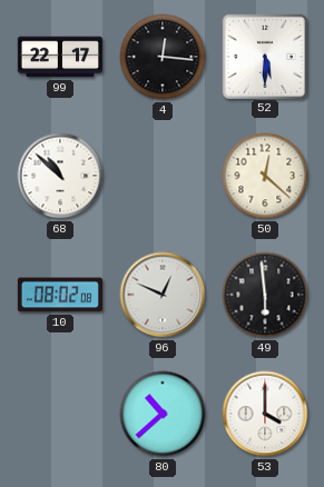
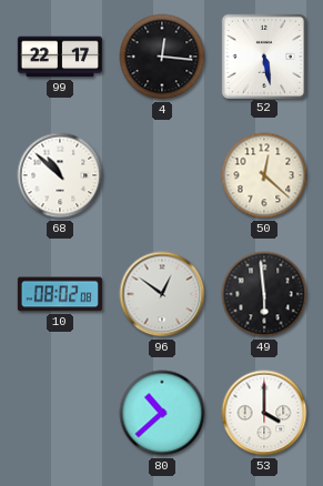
52: 5:30 -> 5:28 (263, 55)
96: 12:49 -> 12:51 (162, 294)
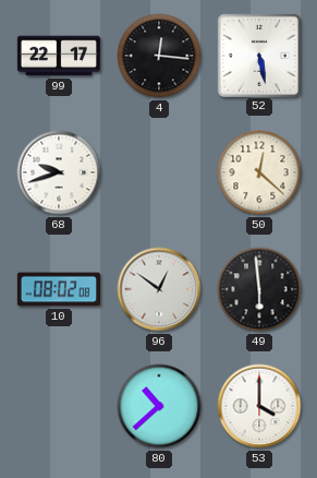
68: 10:52 -> 9:42 (59, 172)
